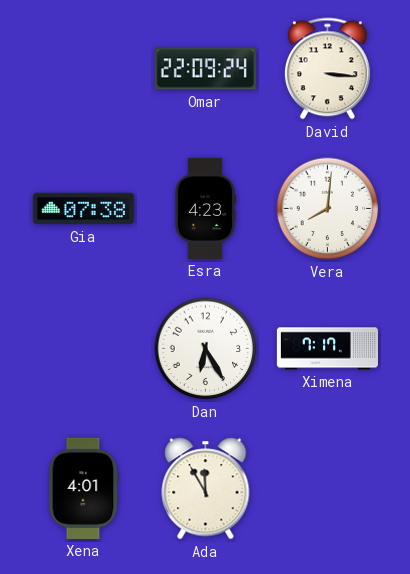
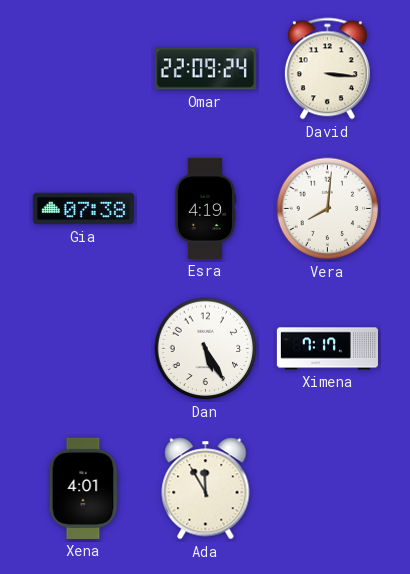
Esra: 4:23 -> 4:19 (205, 208)
Dan: 6:25 -> 5:25 (206, 349)
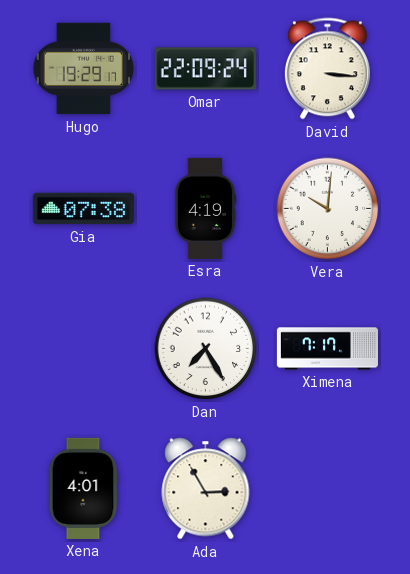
Hugo: none -> 19:29 (83, 69)
Vera: 8:01 -> 10:01 (328, 209)
Dan: 5:25 -> 7:25 (206, 349)
Ada: 11:55 -> 2:55 (206, 489)
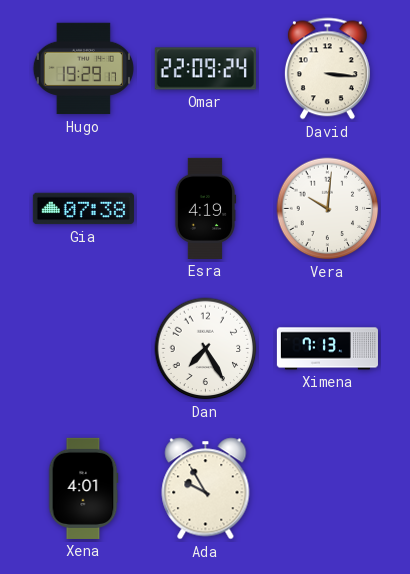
Ximena: 7:17 -> 7:13 (327, 349)
Ada: 2:55 -> 9:55 (206, 489)
